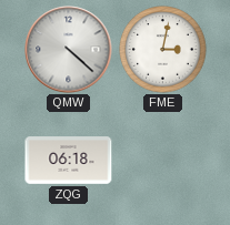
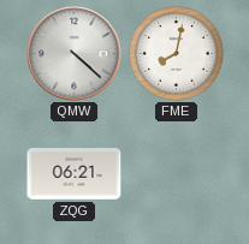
FME: 3:02 -> 8:02 (177, 54)
ZQG: 06:18 -> 06:21 (75, 174)
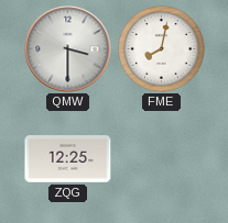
QMW: 4:22 -> 3:30 (68, 49)
ZQG: 06:21 -> 12:25 (68, 159)
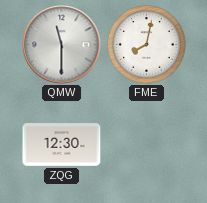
QMW: 3:30 -> 11:30 (62, 45)
ZQG: 12:25 -> 12:30 (62, 145)
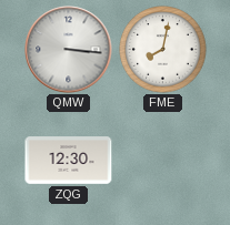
QMW: 11:30 -> 3:16 (69, 50)
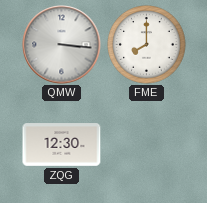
FME: 8:02 -> 8:00 (147, 45)
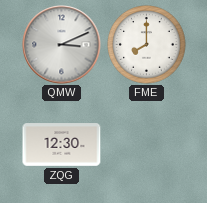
QMW: 3:16 -> 3:11 (62, 45)
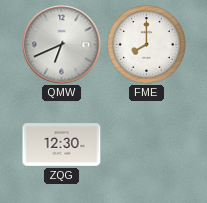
QMW: 3:11 -> 6:41 (62, 45)
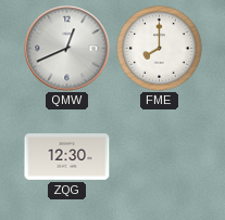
QMW: 6:41 -> 12:41 (67, 49)
